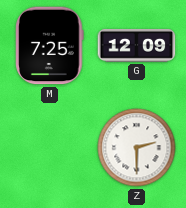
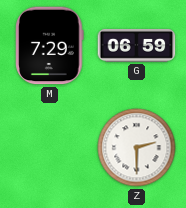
M: 7:25 -> 7:29 (50, 46)
G: 12:09 -> 06:59 (137, 45)
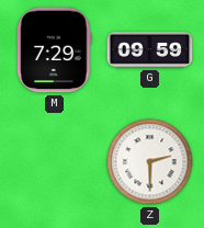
G: 06:59 -> 09:59 (150, 49)
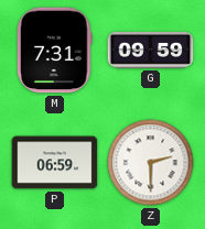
M: 7:29 -> 7:31 (55, 51)
P: none -> 06:59 (55, 163)
